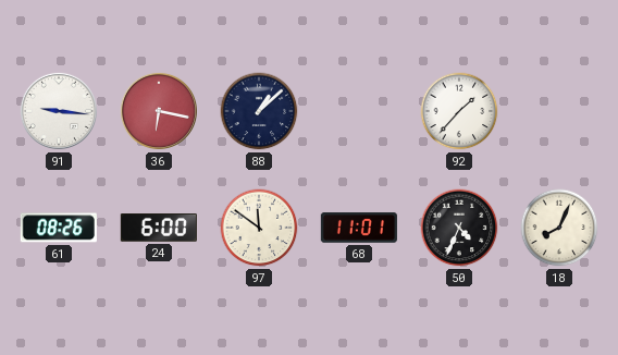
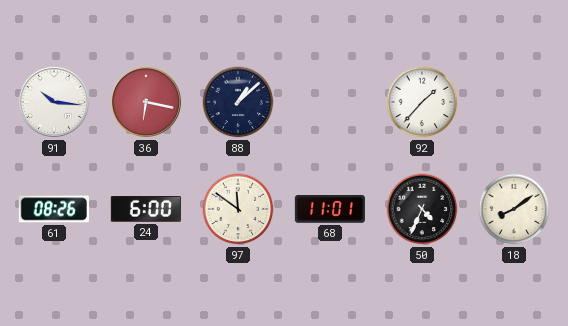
91: 9:16 -> 10:16 (54, 102)
18: 8:04 -> 8:09 (514, 209)
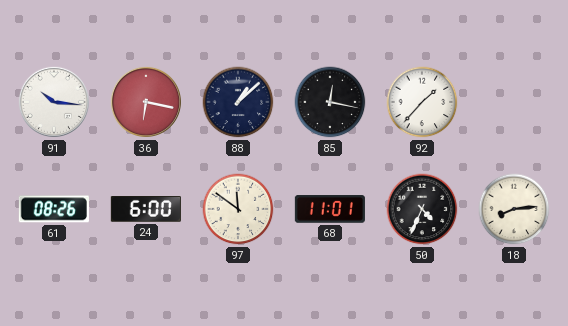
85: none -> 12:17 (330, 102)
18: 8:09 -> 8:14 (514, 209)
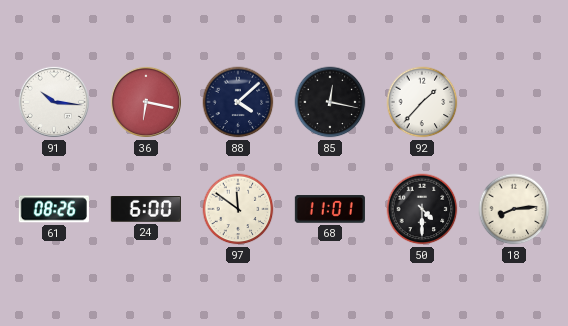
88: 1:08 -> 4:08 (238, 102)
50: 4:34 -> 4:30 (422, 209)
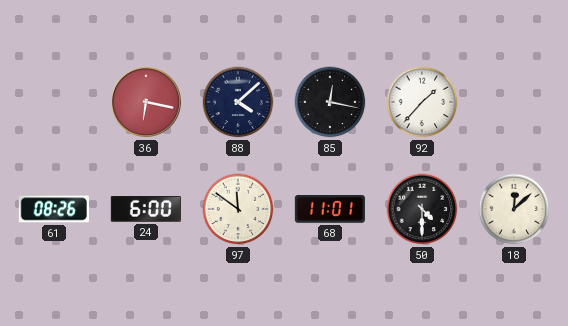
91: 10:16 -> none (54, 102)
18: 8:14 -> 12:08 (514, 209)
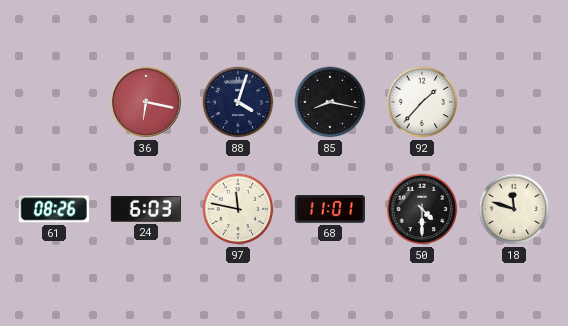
88: 4:08 -> 4:03 (238, 102)
85: 12:17 -> 8:17 (330, 102)
24: 6:00 -> 6:03 (146, 209)
97: 11:51 -> 11:47 (238, 209)
18: 12:08 -> 11:48 (514, 209)
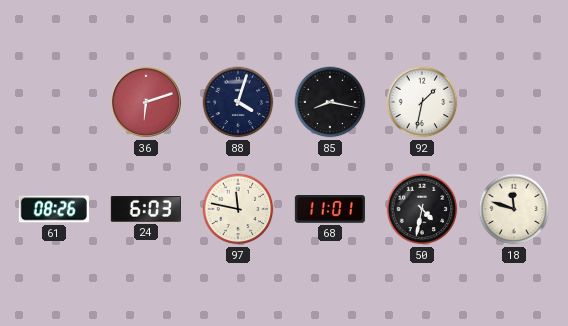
36: 6:17 -> 6:12 (146, 102)
92: 1:37 -> 1:32 (422, 102)
50: 4:30 -> 4:32 (422, 209)
